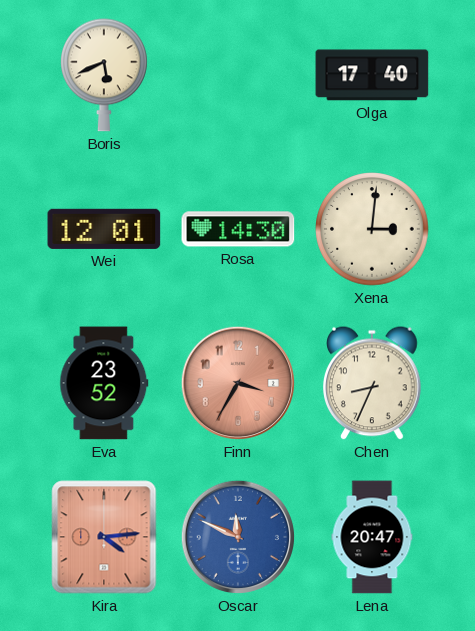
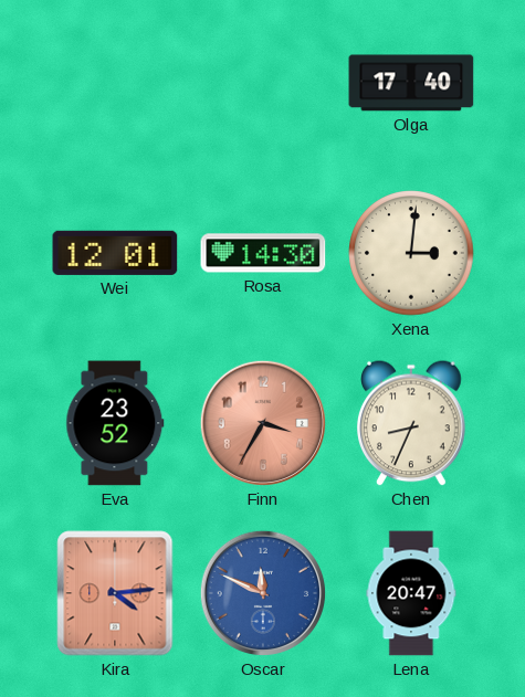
Boris: 5:41 -> none (105, 75)
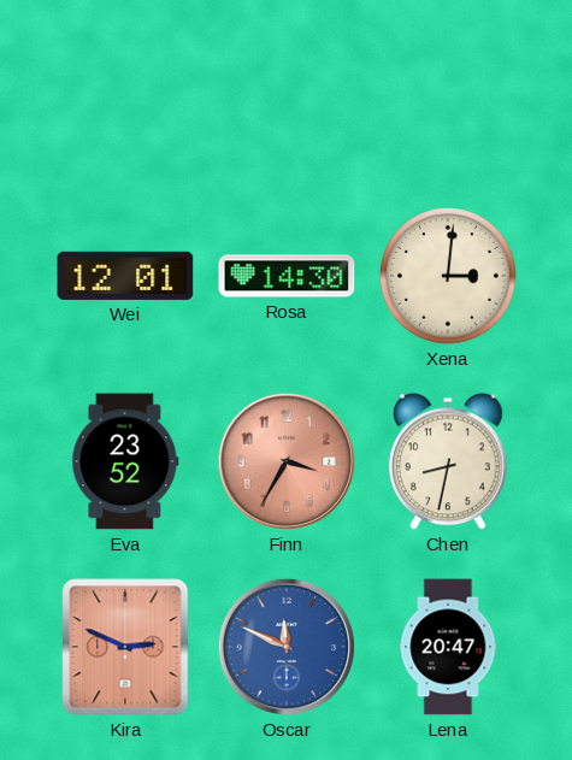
Olga: 17:40 -> none (411, 83)
Chen: 8:34 -> 8:32 (449, 461)
Kira: 4:14 -> 2:49 (125, 647)
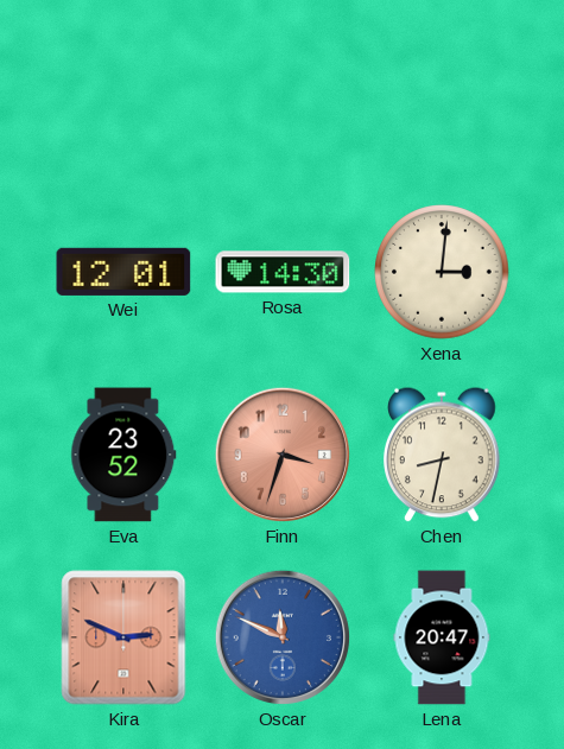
Finn: 3:35 -> 3:33 (283, 455)
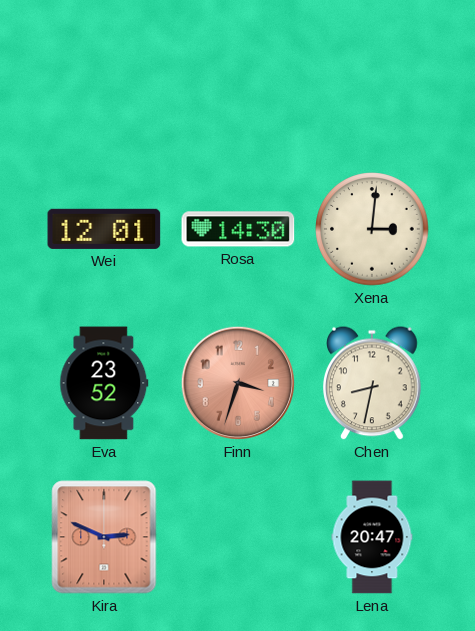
Oscar: 11:49 -> none (283, 637)
